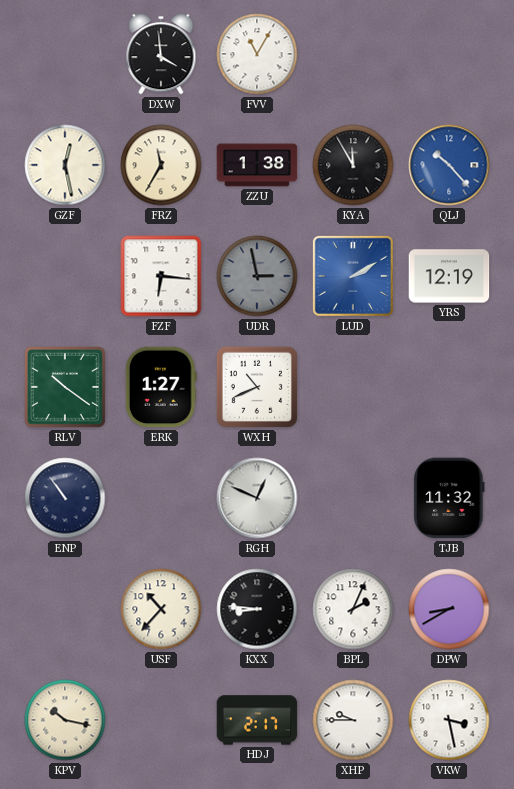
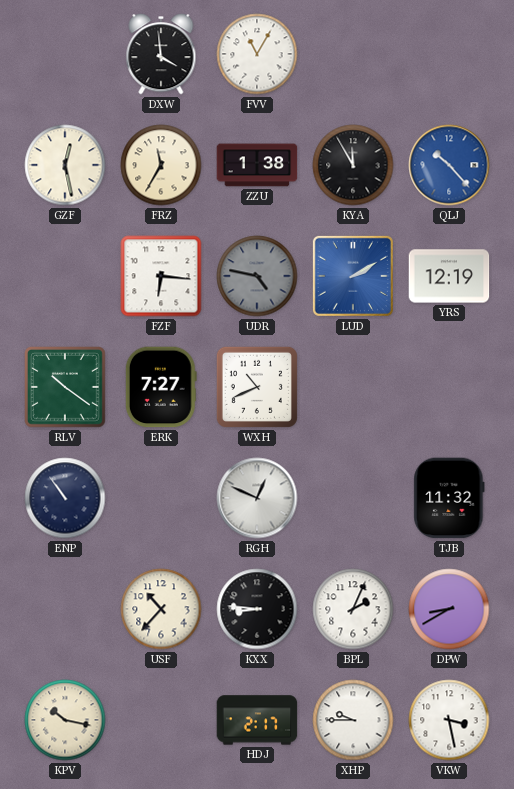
UDR: 2:58 -> 4:47 (257, 276)
ERK: 1:27 -> 7:27 (161, 387)
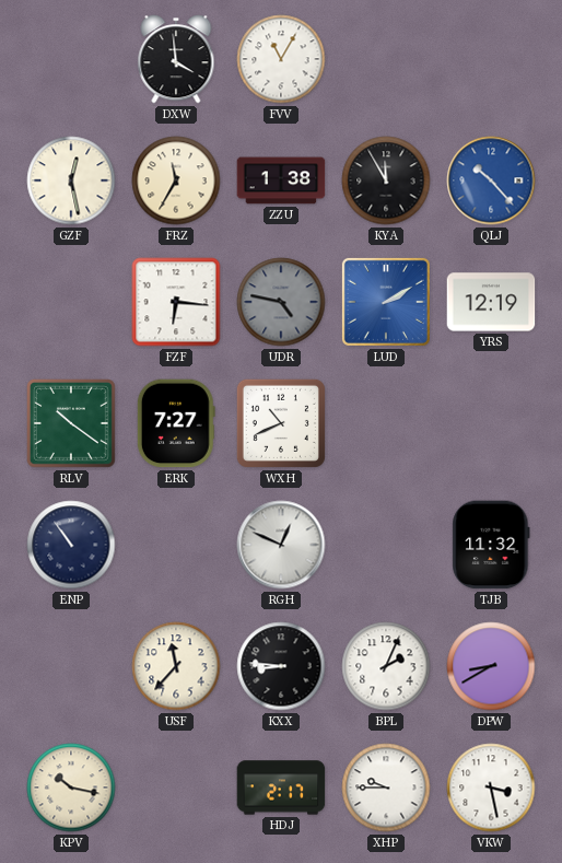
USF: 10:37 -> 11:37 (176, 666)
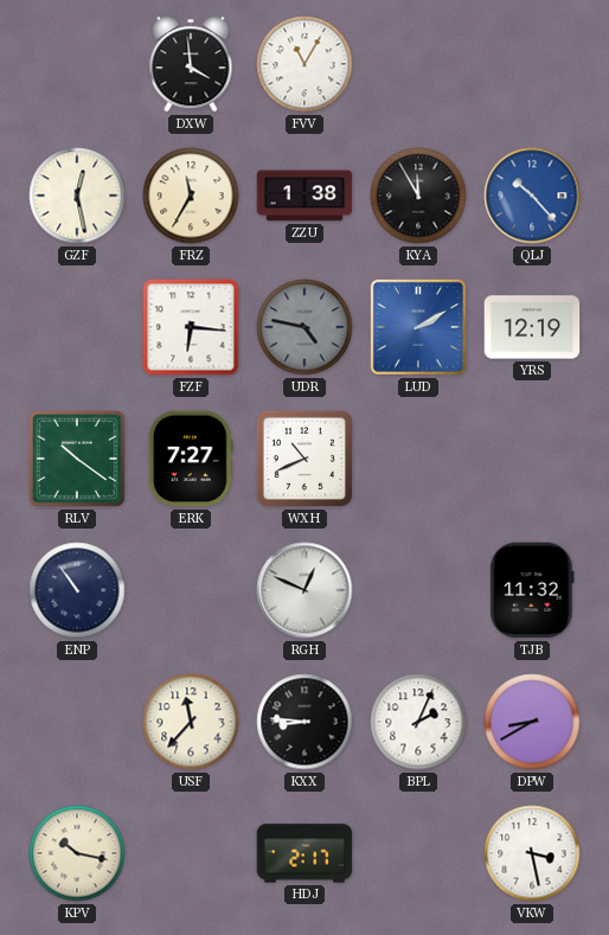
XHP: 9:45 -> none (386, 788)
